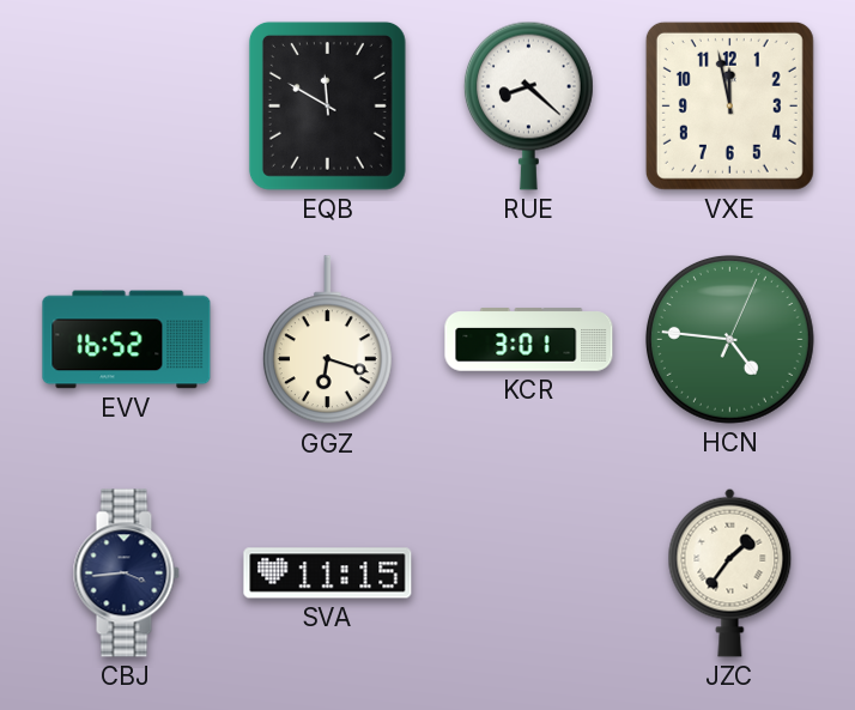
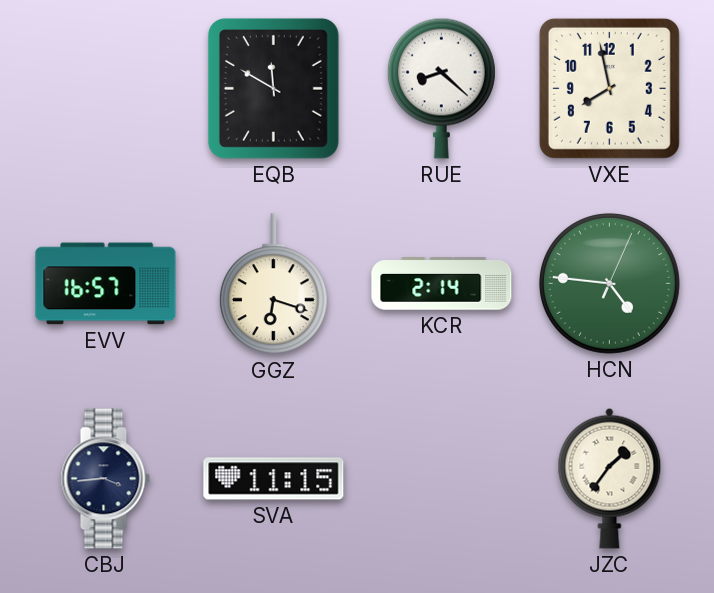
VXE: 11:58 -> 7:58 (609, 88)
EVV: 16:52 -> 16:57 (106, 284)
KCR: 3:01 -> 2:14 (442, 284)
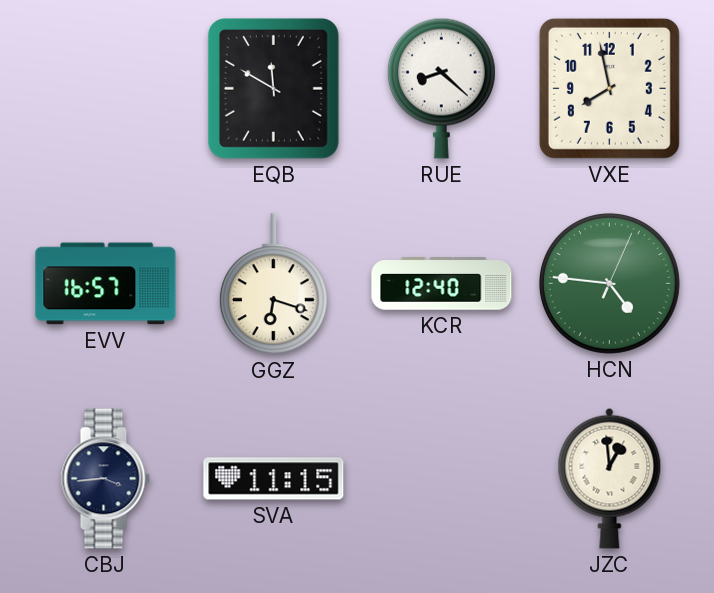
KCR: 2:14 -> 12:40 (442, 284)
JZC: 1:36 -> 12:59 (610, 478)
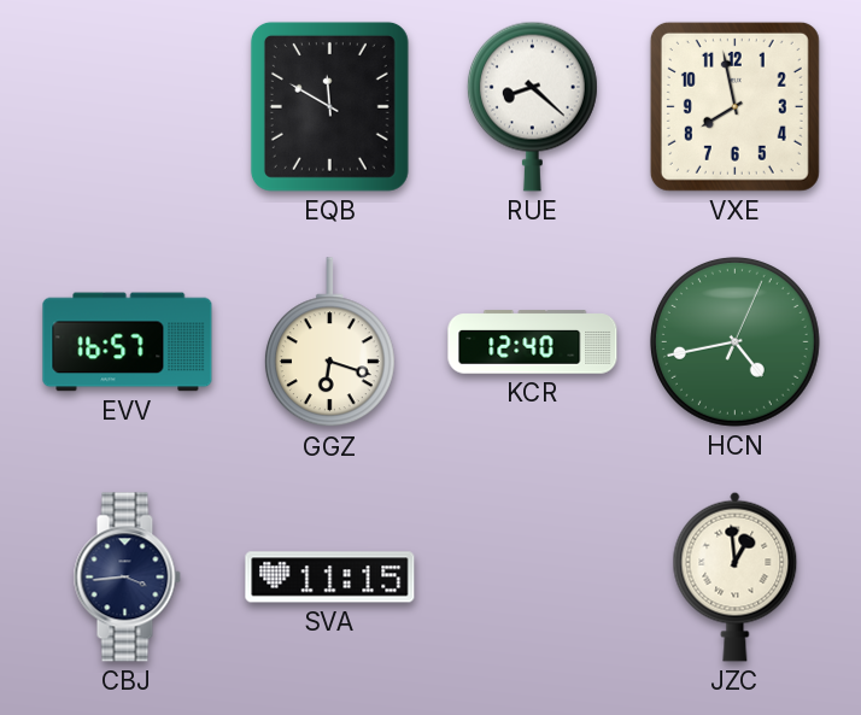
HCN: 4:46 -> 4:43 (734, 341)
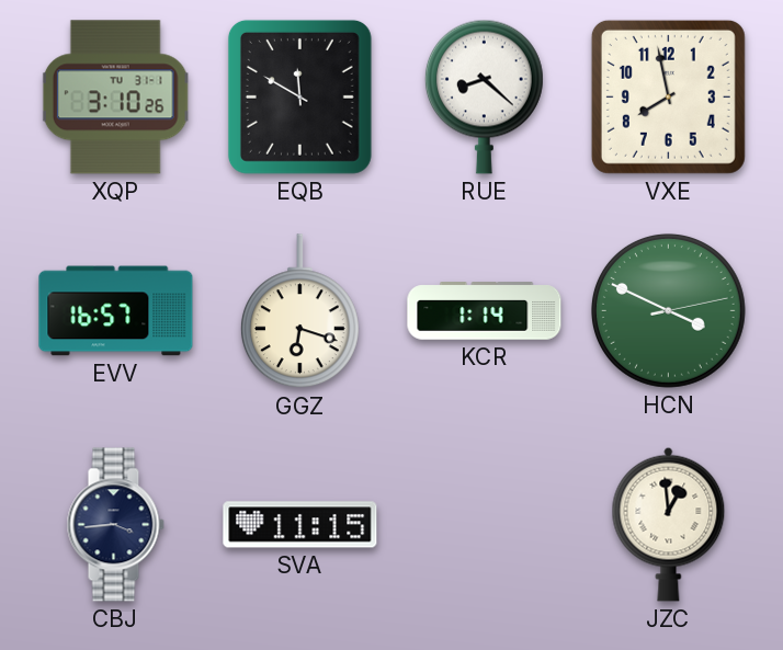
XQP: none -> 3:10 (115, 98)
KCR: 12:40 -> 1:14 (485, 311)
HCN: 4:43 -> 3:49 (668, 310)
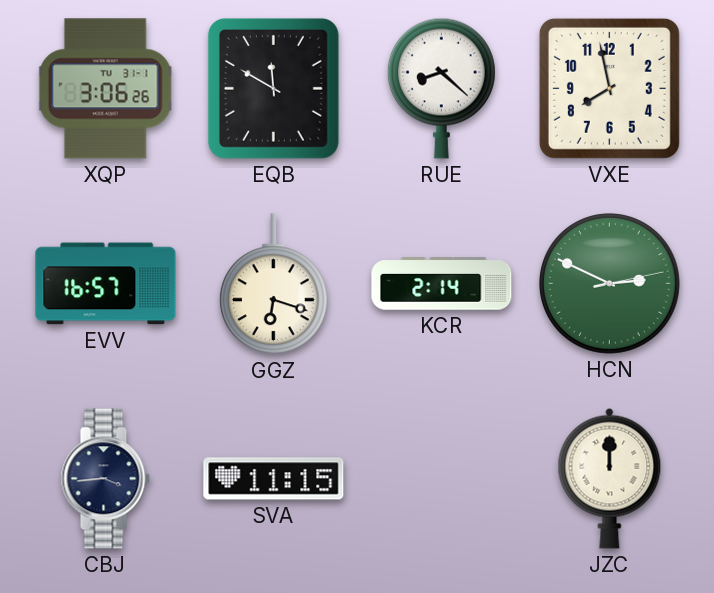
XQP: 3:10 -> 3:06 (105, 89)
KCR: 1:14 -> 2:14 (442, 284)
HCN: 3:49 -> 2:49 (609, 283)
JZC: 12:59 -> 12:00 (610, 478)
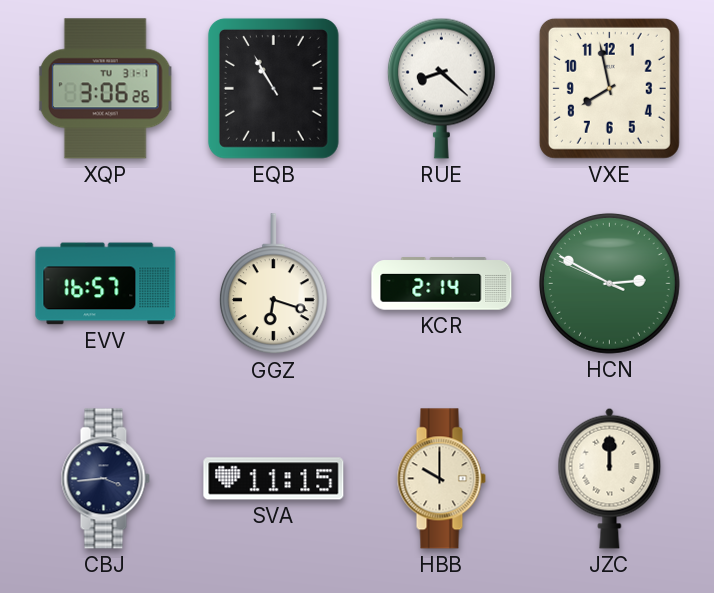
EQB: 11:50 -> 10:55 (273, 88)
HCN: 2:49:13 -> 2:49:49 (609, 283)
HBB: none -> 10:00 (441, 479)
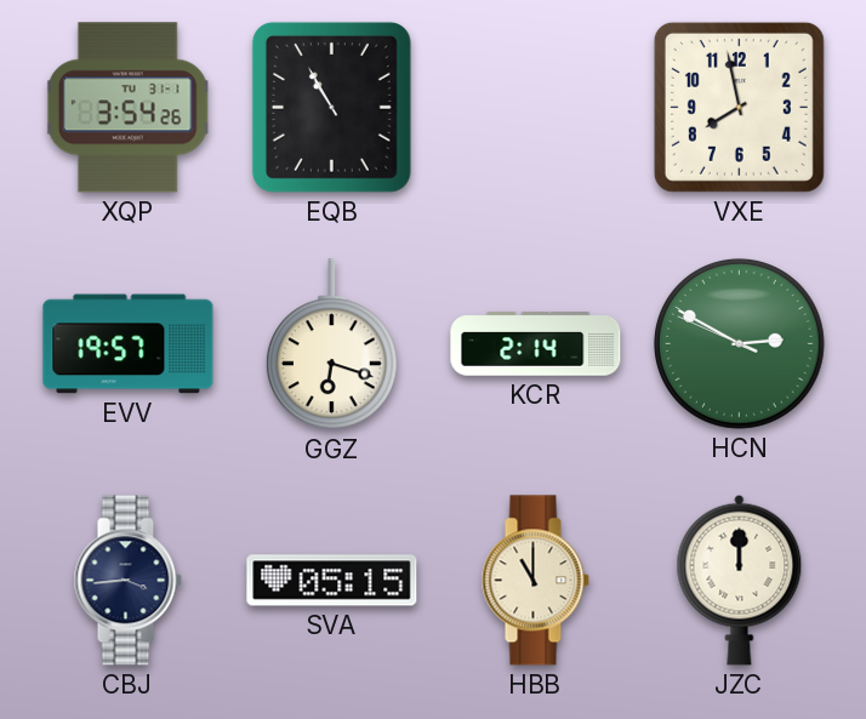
XQP: 3:06 -> 3:54 (127, 108)
RUE: 8:22 -> none (441, 88)
EVV: 16:57 -> 19:57 (129, 344)
SVA: 11:15 -> 05:15 (332, 581)
HBB: 10:00 -> 11:00 (535, 581)
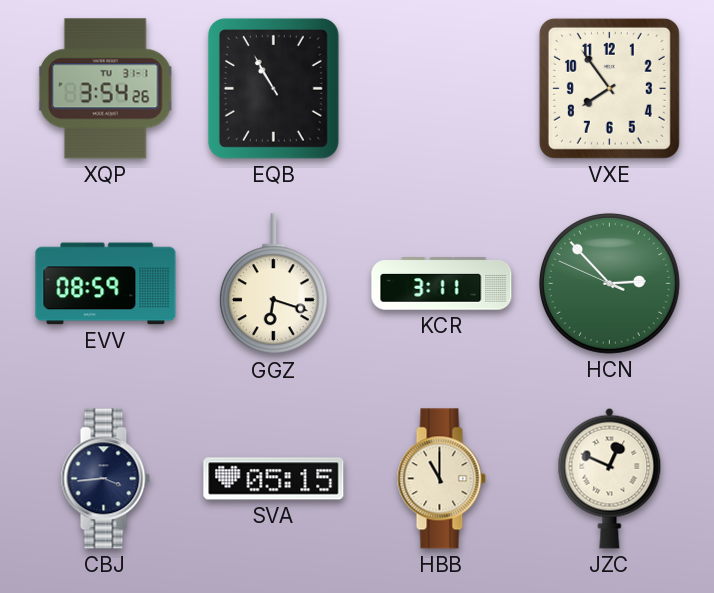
VXE: 7:58 -> 7:54 (609, 88)
EVV: 19:57 -> 08:59 (106, 284)
KCR: 2:14 -> 3:11 (442, 284)
HCN: 2:49 -> 2:52 (609, 283)
JZC: 12:00 -> 12:49 (610, 478)
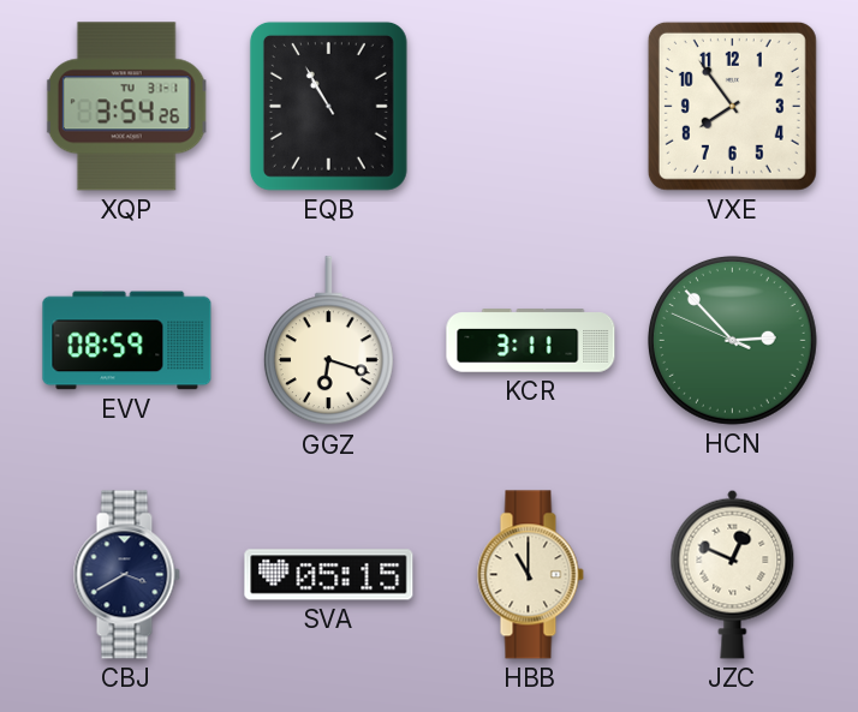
CBJ: 3:44 -> 3:40 (126, 575)
